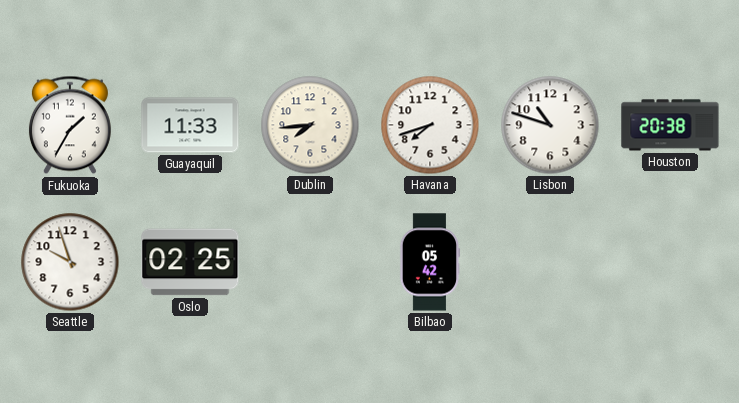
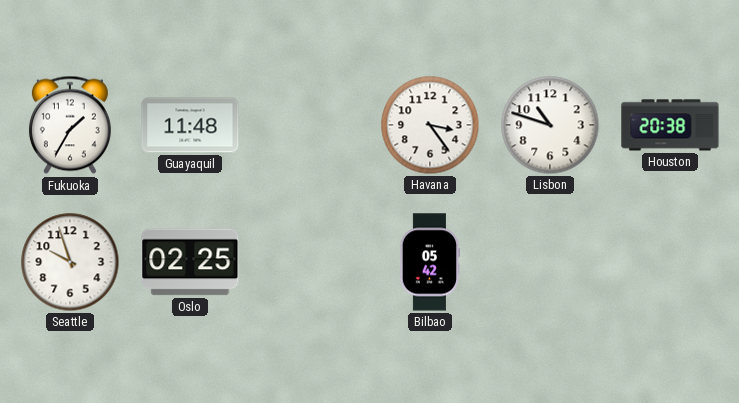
Guayaquil: 11:33 -> 11:48 (190, 125)
Dublin: 7:44 -> none (310, 125)
Havana: 7:42 -> 3:24 (430, 125)
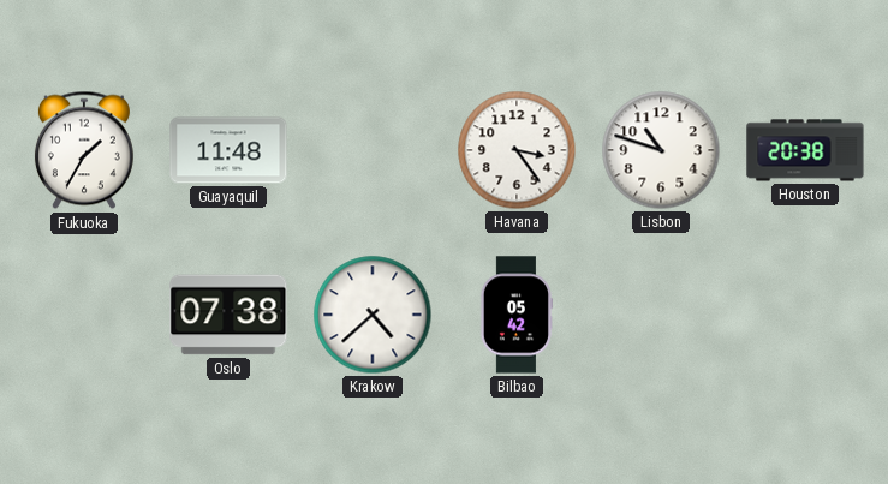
Seattle: 9:57 -> none (70, 262)
Oslo: 02:25 -> 07:38 (228, 315)
Krakow: none -> 4:38 (373, 315)
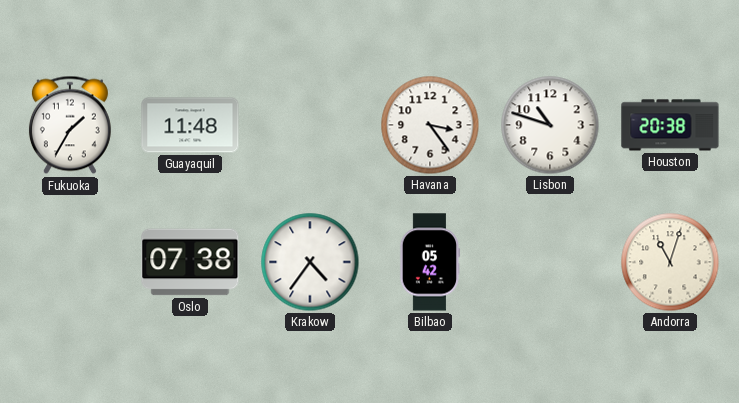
Krakow: 4:38 -> 4:36 (310, 262)
Andorra: none -> 11:03 (670, 262)
